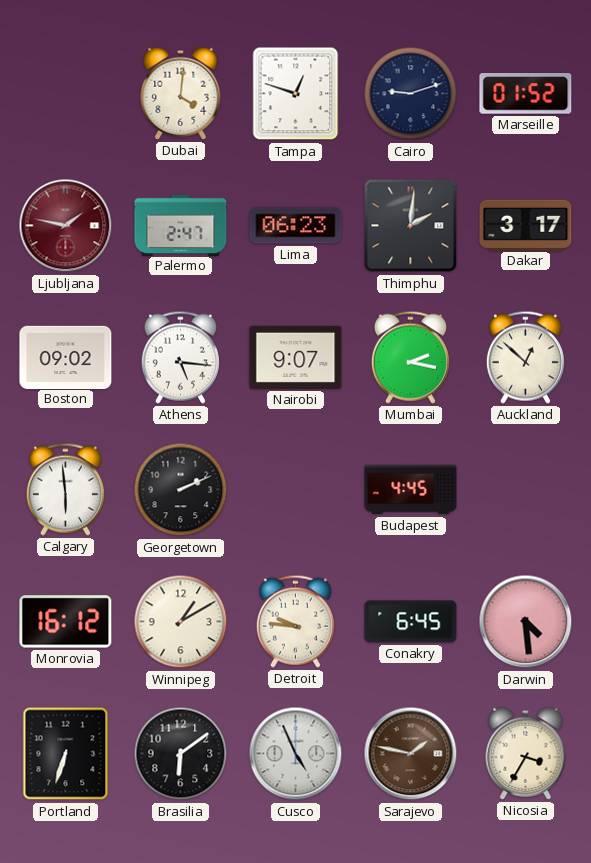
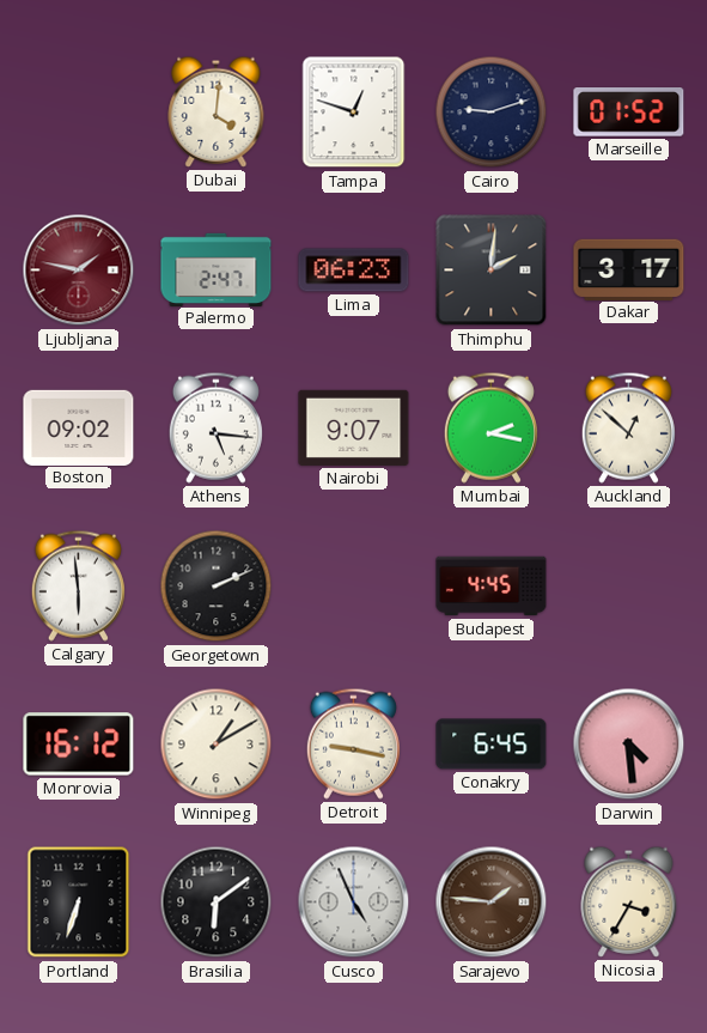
Detroit: 9:46 -> 9:17 (353, 743)
Sarajevo: 1:47 -> 1:46 (492, 903)
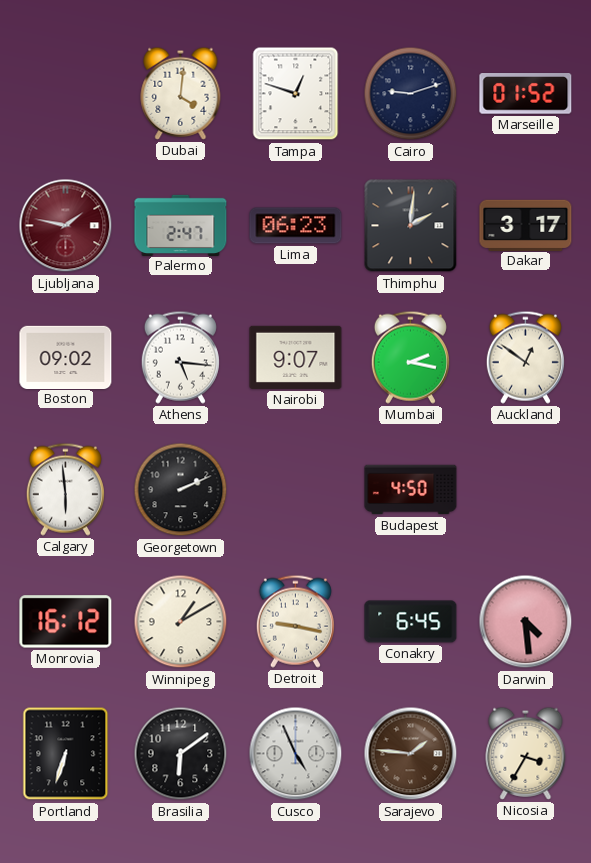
Auckland: 12:52 -> 12:51 (525, 357)
Budapest: 4:45 -> 4:50 (411, 490)
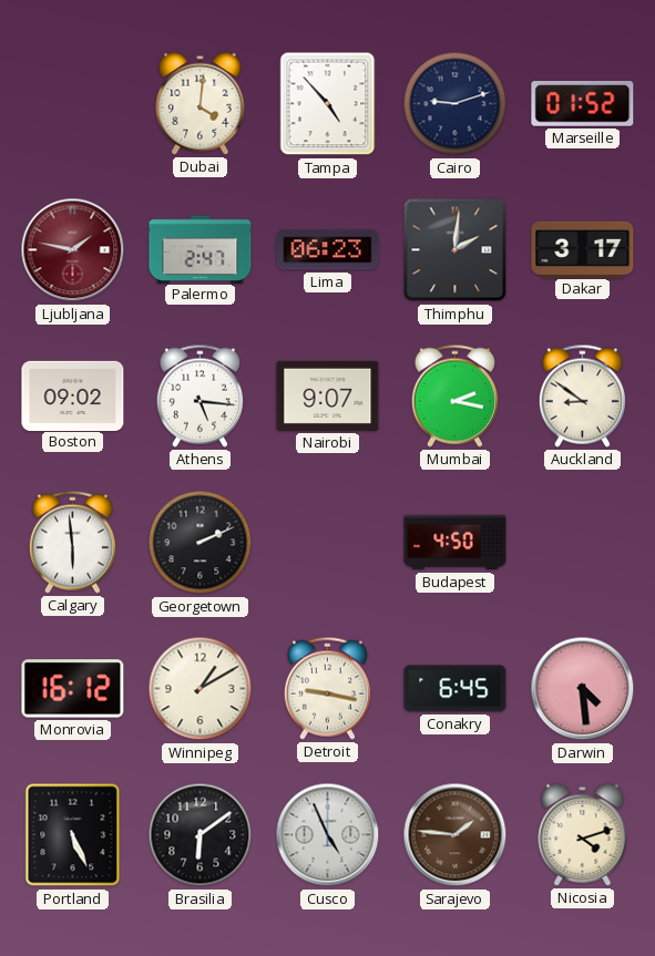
Tampa: 12:48 -> 4:53 (328, 104)
Auckland: 12:51 -> 8:51 (582, 395)
Portland: 6:33 -> 5:26 (73, 835)
Nicosia: 3:35 -> 4:12 (583, 834)
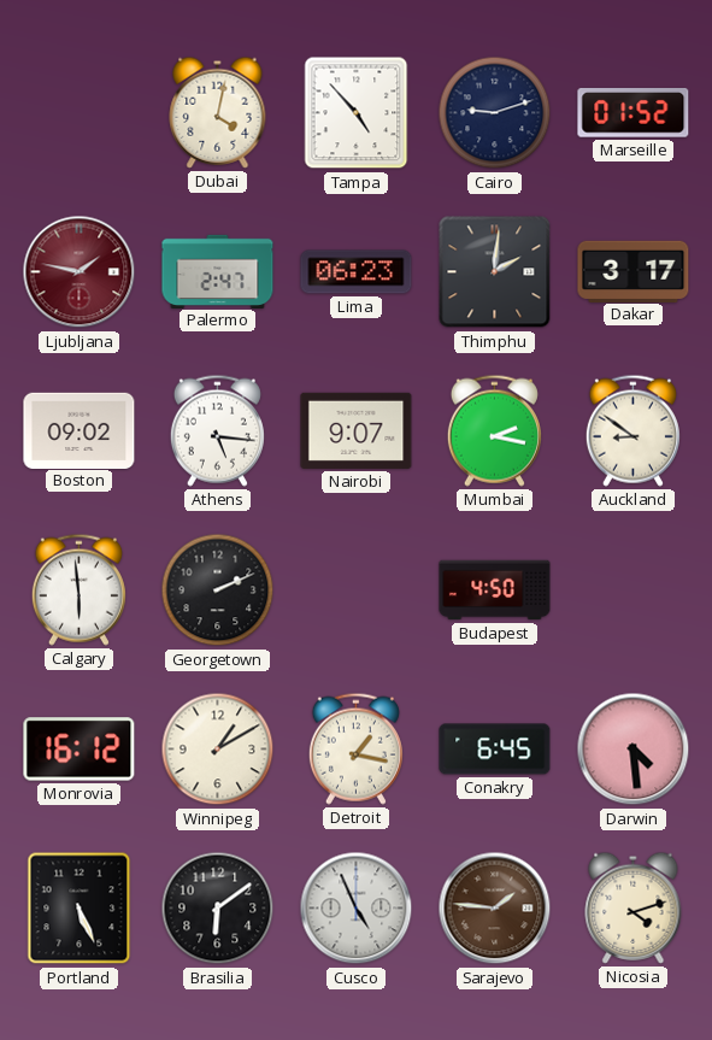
Dubai: 4:01 -> 4:02 (218, 112)
Detroit: 9:17 -> 1:17 (355, 748)
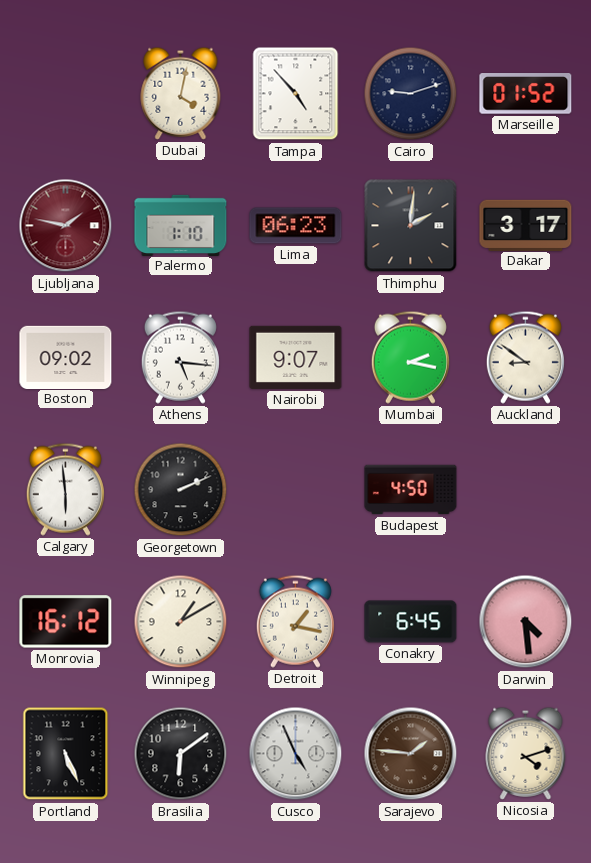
Palermo: 2:47 -> 1:10 (181, 225)
